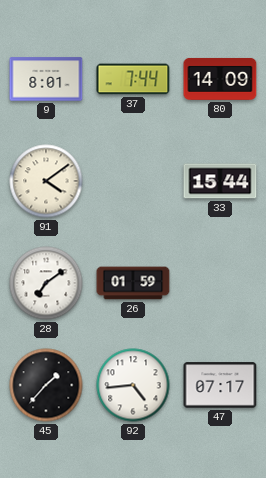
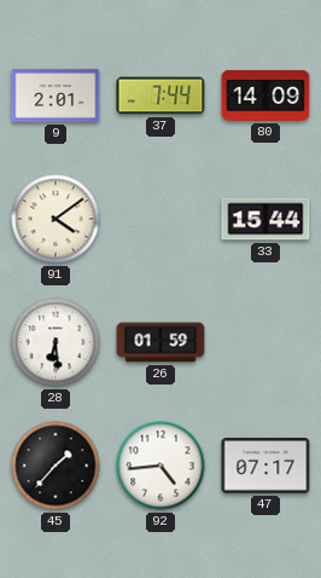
9: 8:01 -> 2:01 (56, 96)
28: 7:09 -> 6:29 (56, 342)
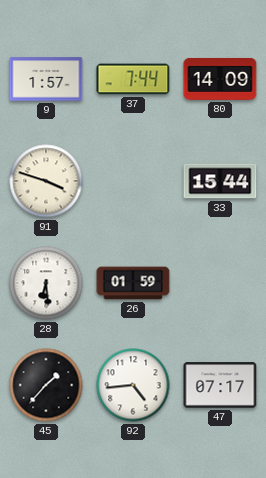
9: 2:01 -> 1:57 (46, 79)
91: 4:09 -> 3:48 (46, 181)
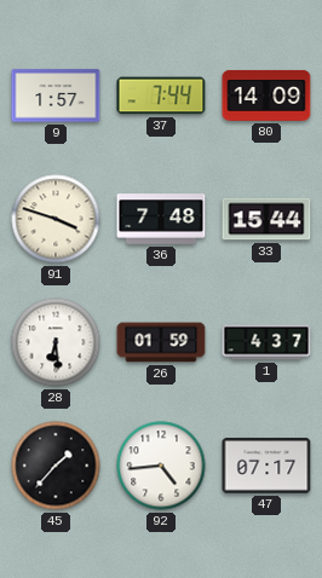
36: none -> 7:48 (161, 219)
1: none -> 4:37 (266, 342)
